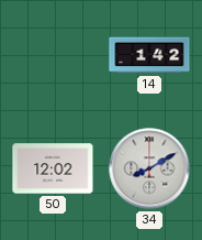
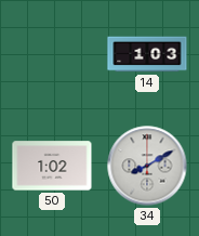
14: 1:42 -> 1:03 (147, 54)
50: 12:02 -> 1:02 (52, 166)
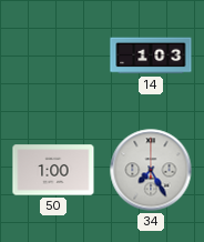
50: 1:02 -> 1:00 (53, 170)
34: 8:10 -> 7:25 (151, 170)
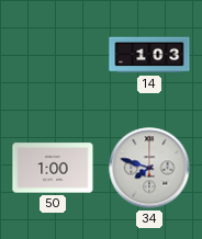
34: 7:25 -> 7:48 (149, 168)
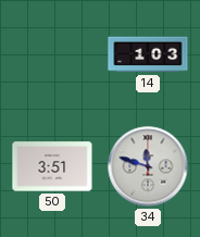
50: 1:00 -> 3:51 (52, 166)
34: 7:48 -> 11:48 (148, 166)
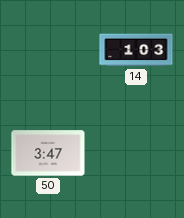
50: 3:51 -> 3:47 (48, 153)
34: 11:48 -> none (148, 166)
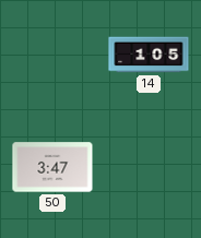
14: 1:03 -> 1:05 (149, 55)
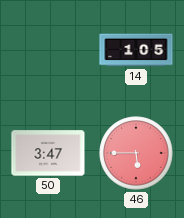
46: none -> 5:45 (136, 153)
